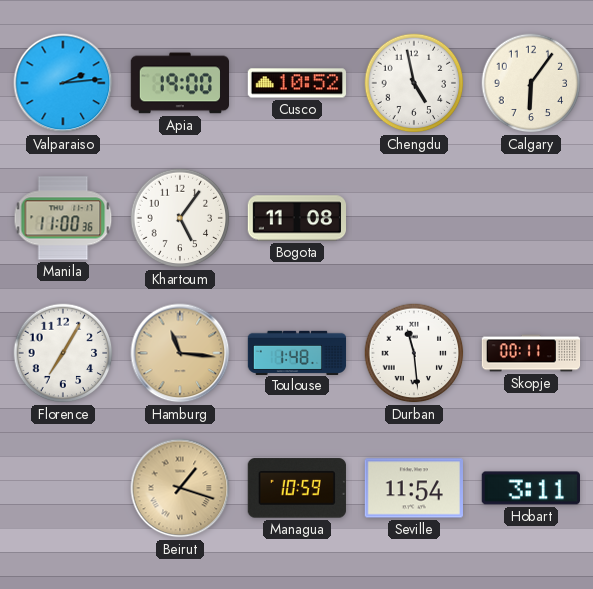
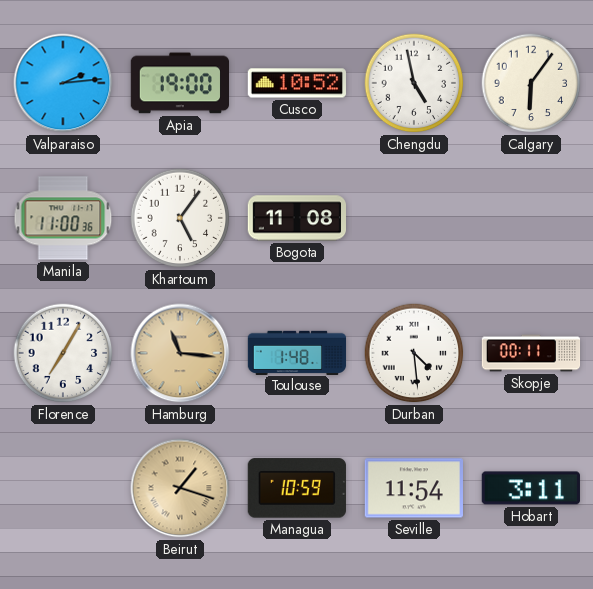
Durban: 11:29 -> 4:29 (414, 353)
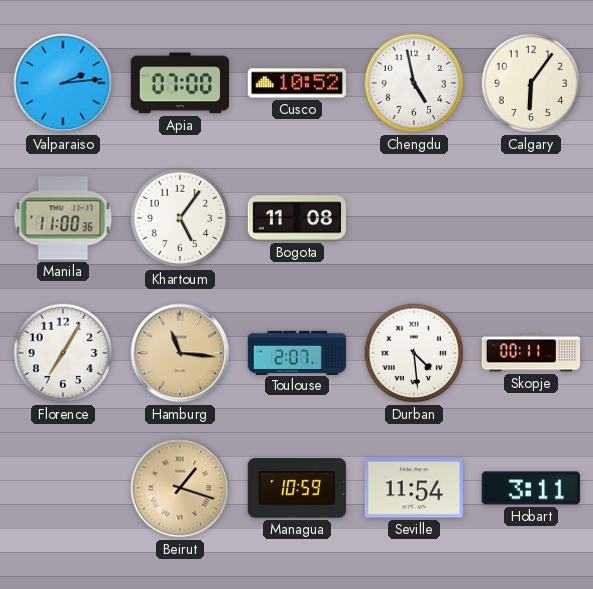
Apia: 19:00 -> 07:00 (179, 83)
Toulouse: 1:48 -> 2:07 (297, 352)
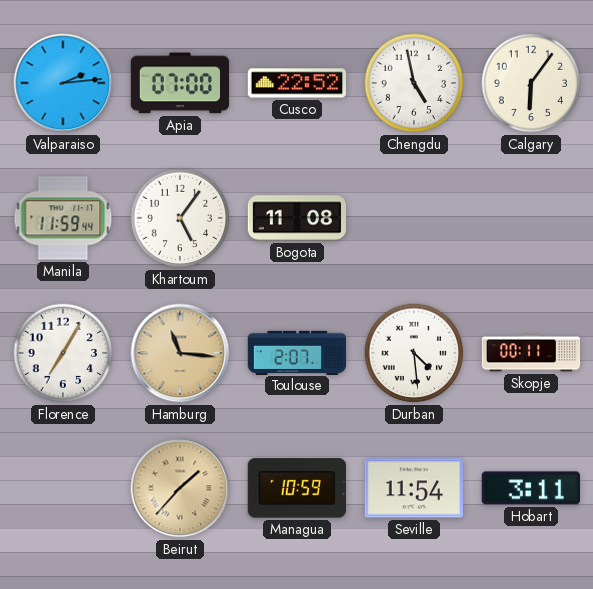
Cusco: 10:52 -> 22:52 (296, 83)
Manila: 11:00 -> 11:59 (63, 218)
Beirut: 1:18 -> 1:37 (180, 488)
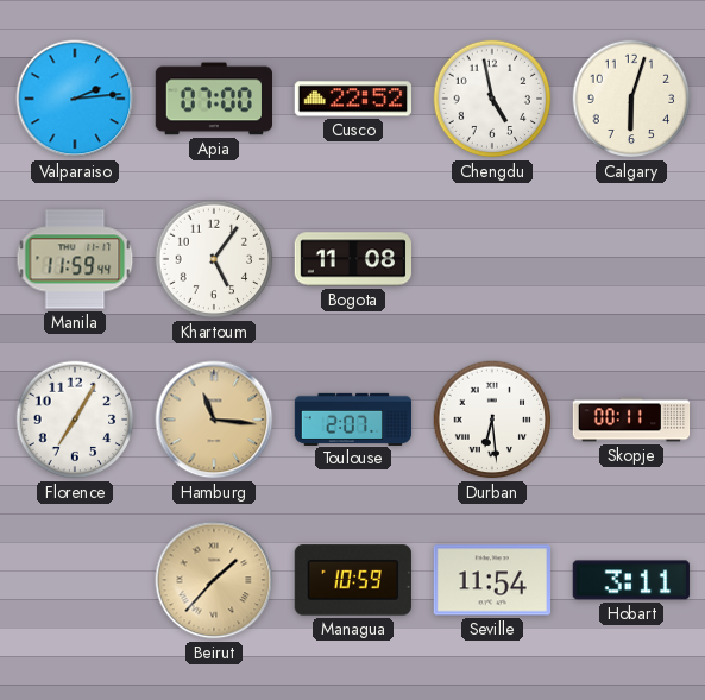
Calgary: 6:06 -> 6:03 (631, 99)
Durban: 4:29 -> 6:29 (492, 420)
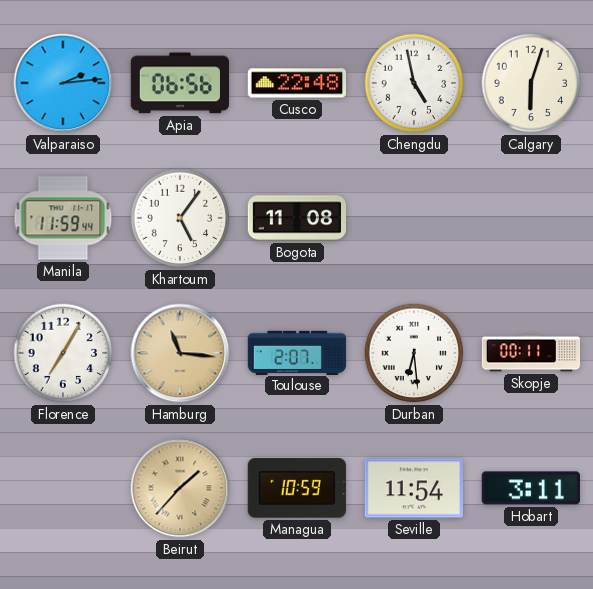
Apia: 07:00 -> 06:56 (179, 83)
Cusco: 22:52 -> 22:48 (296, 83)
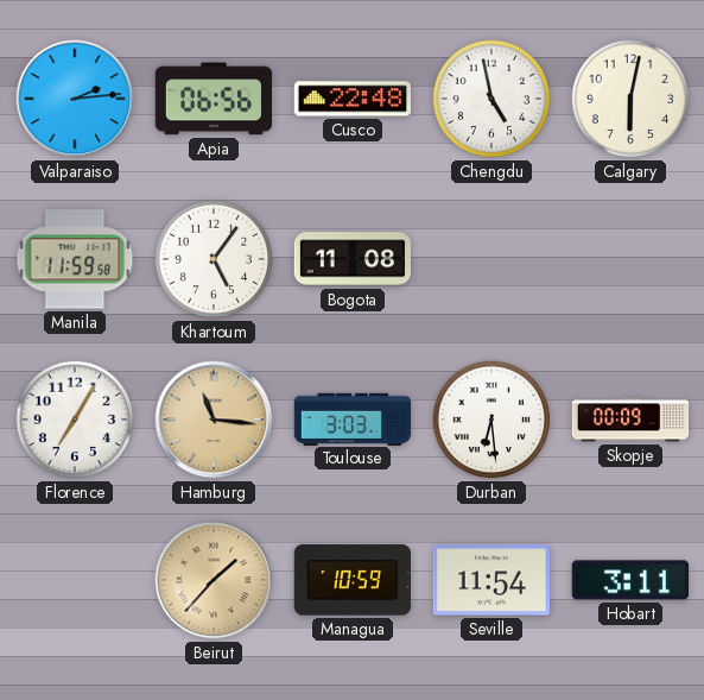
Calgary: 6:03 -> 6:02 (630, 99)
Manila: 11:59:44 -> 11:59:58 (75, 259)
Toulouse: 2:07 -> 3:03 (353, 418)
Skopje: 00:11 -> 00:09 (630, 420)
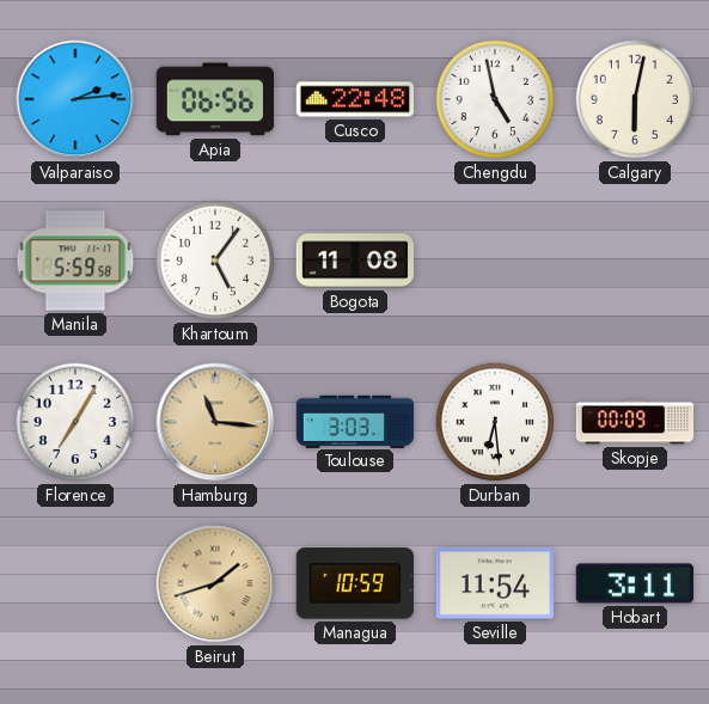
Manila: 11:59 -> 5:59 (75, 261)
Beirut: 1:37 -> 1:42 (215, 583)
